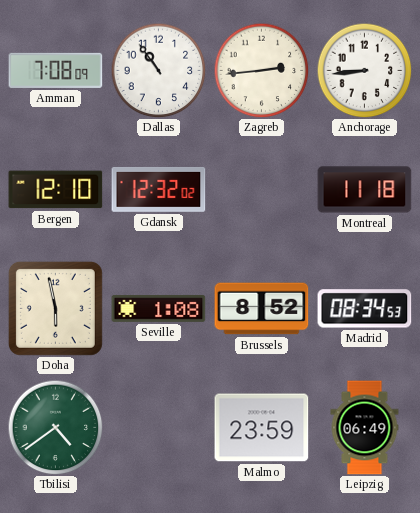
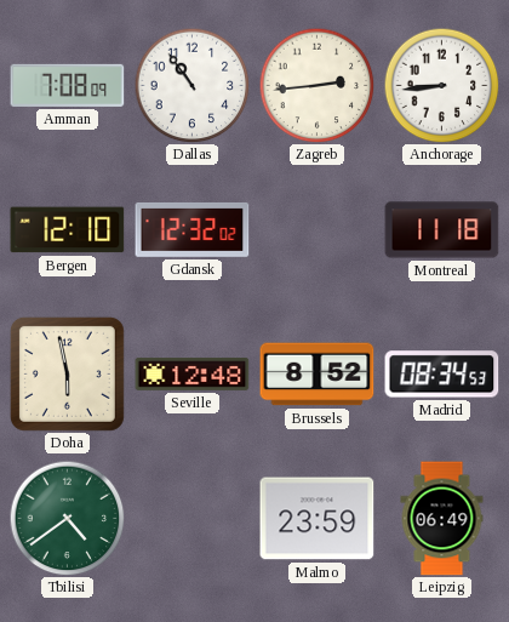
Seville: 1:08 -> 12:48 (193, 375)
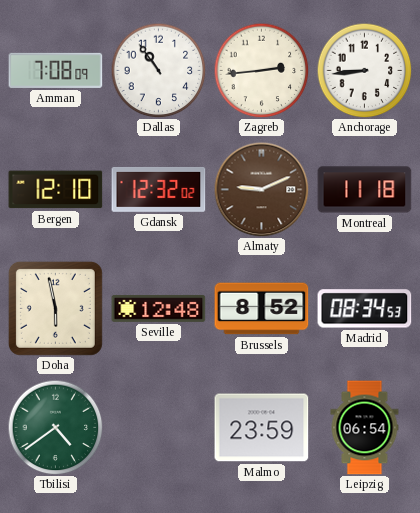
Almaty: none -> 9:11 (261, 189)
Leipzig: 06:49 -> 06:54 (365, 428)
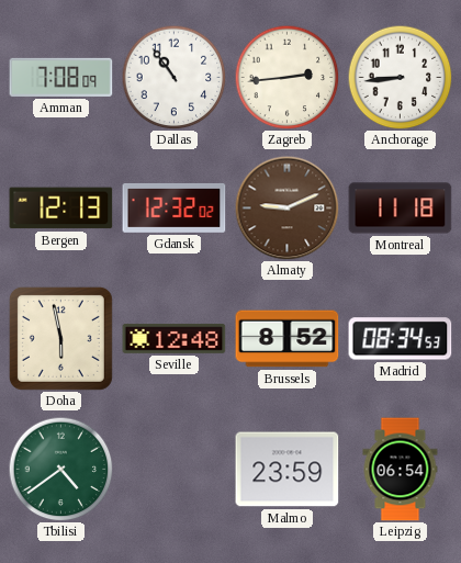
Bergen: 12:10 -> 12:13 (61, 209)
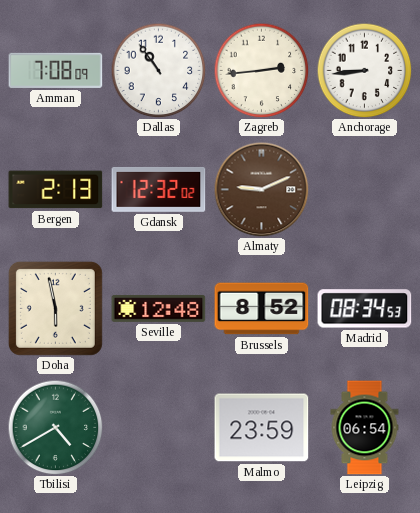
Bergen: 12:13 -> 2:13 (56, 190)
Montreal: 11:18 -> none (401, 209)
Tbilisi: 4:39 -> 4:40 (55, 427)
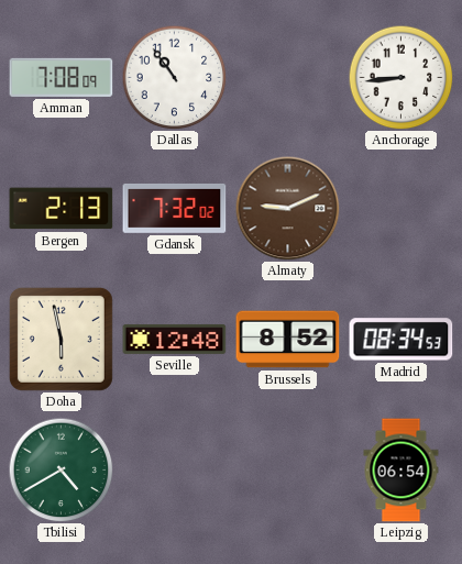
Zagreb: 2:44 -> none (261, 70)
Gdansk: 12:32 -> 7:32 (175, 208)
Malmo: 23:59 -> none (262, 428)
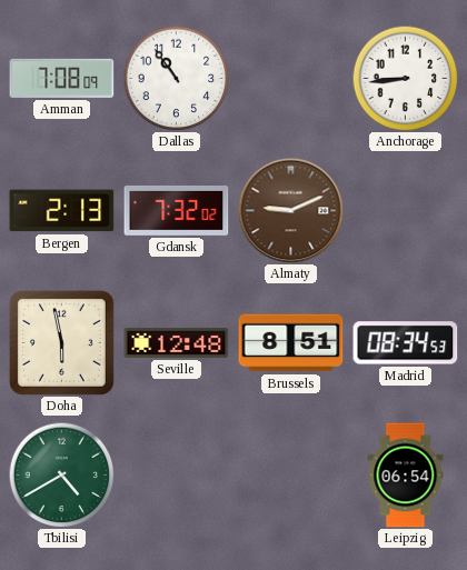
Brussels: 8:52 -> 8:51 (291, 343)
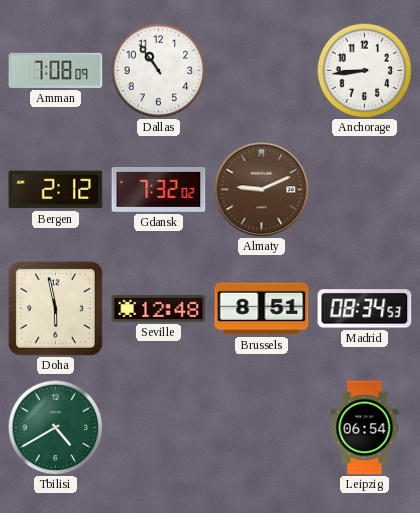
Bergen: 2:13 -> 2:12 (56, 190)
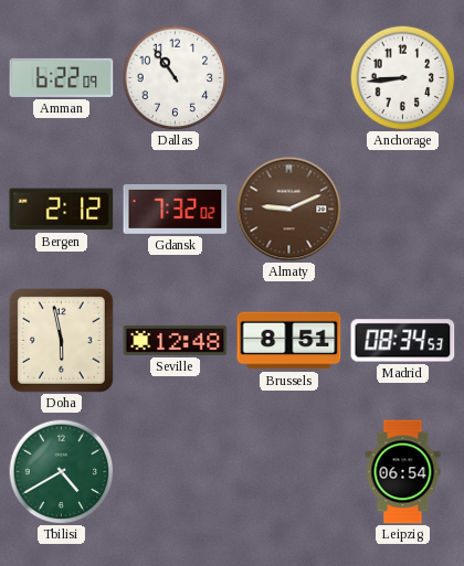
Amman: 7:08 -> 6:22 (62, 77)
